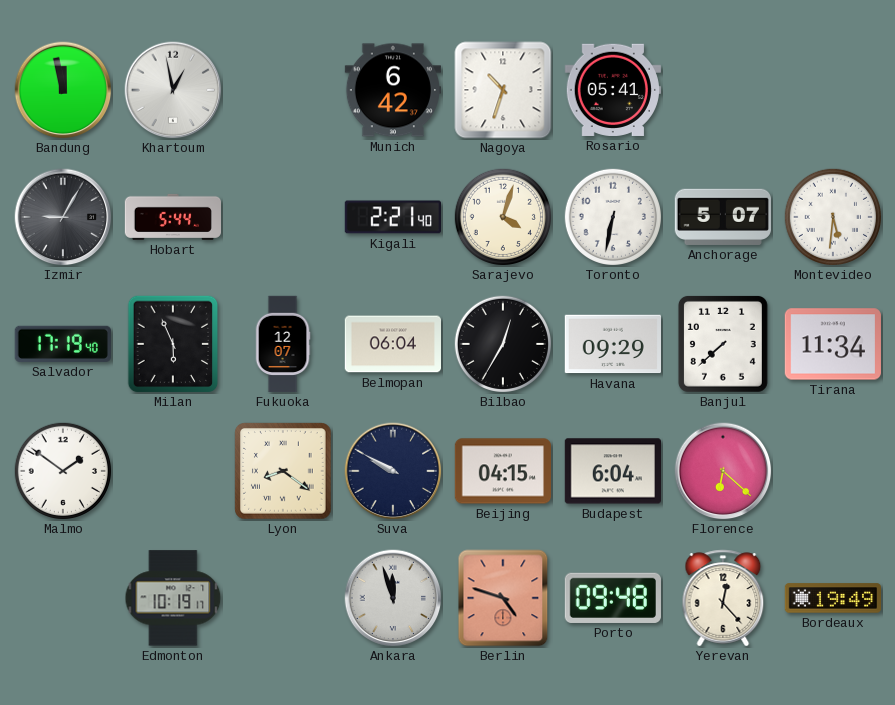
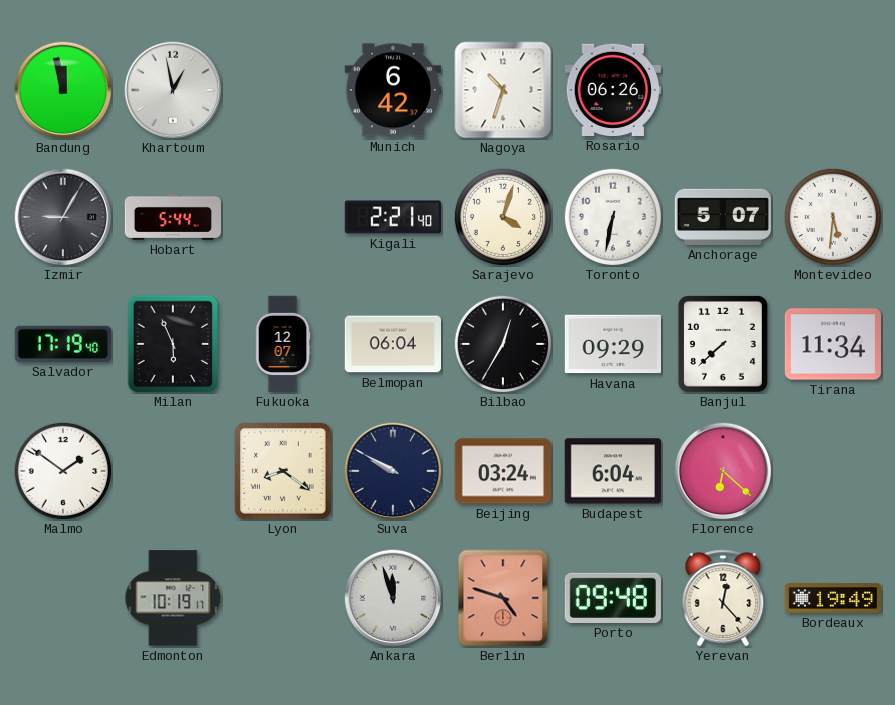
Rosario: 05:41 -> 06:26 (613, 90)
Beijing: 04:15 -> 03:24 (502, 471)
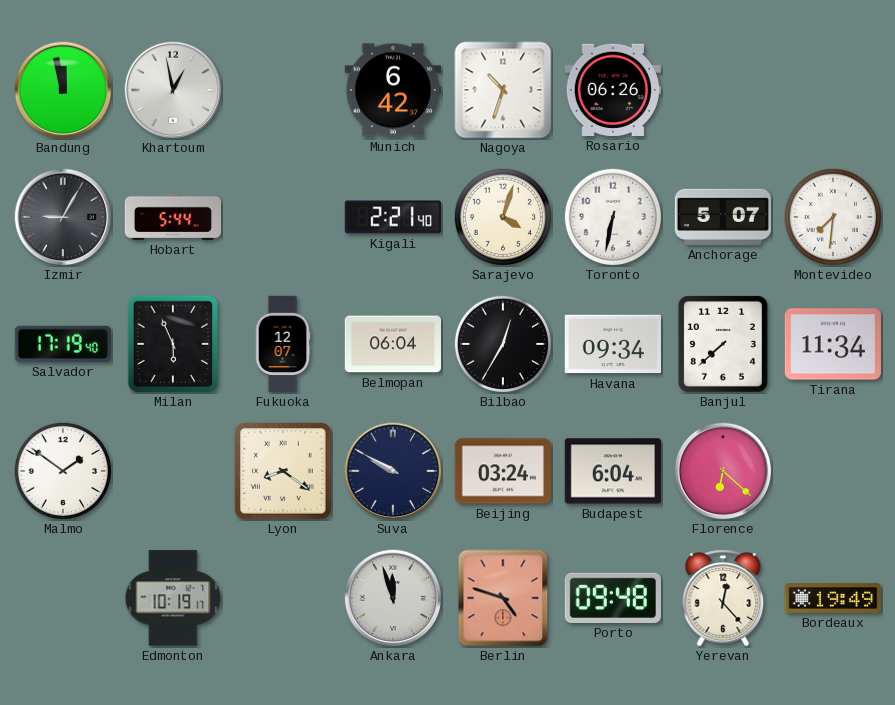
Montevideo: 5:31 -> 7:31 (832, 216)
Havana: 09:29 -> 09:34 (612, 344)
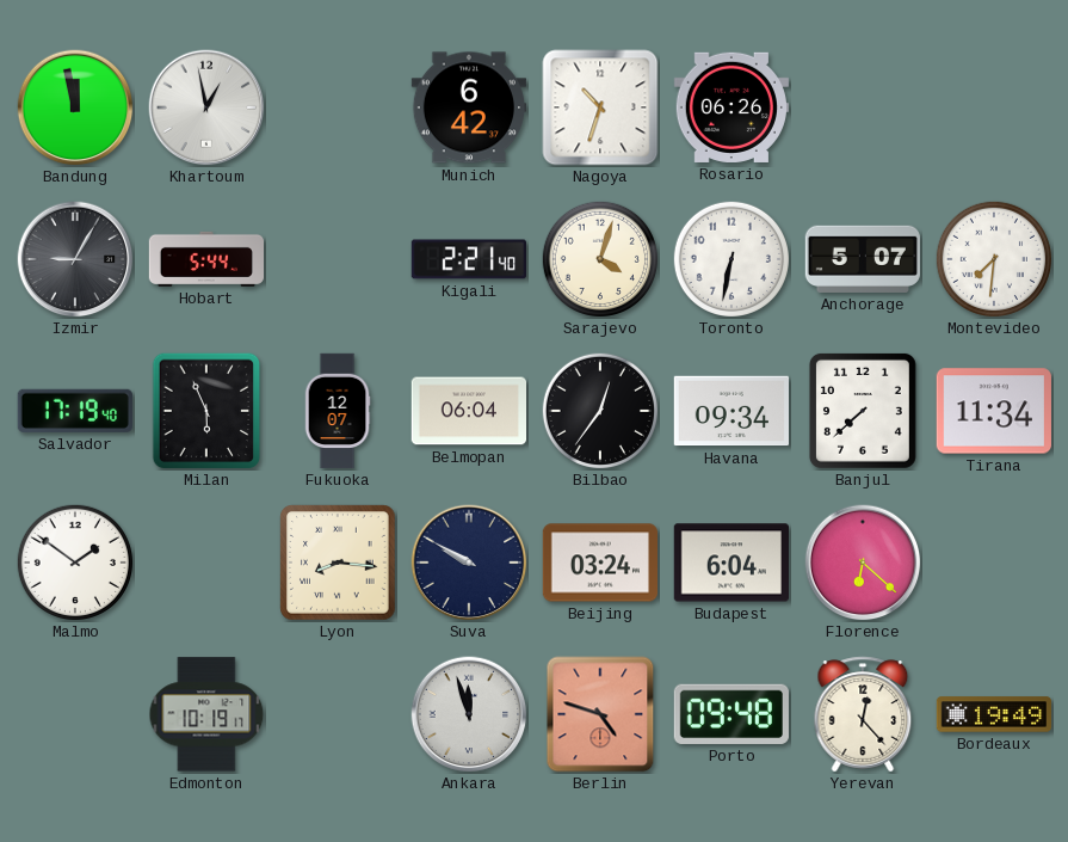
Bilbao: 12:35 -> 12:36 (599, 410)
Lyon: 8:21 -> 8:16 (338, 563)
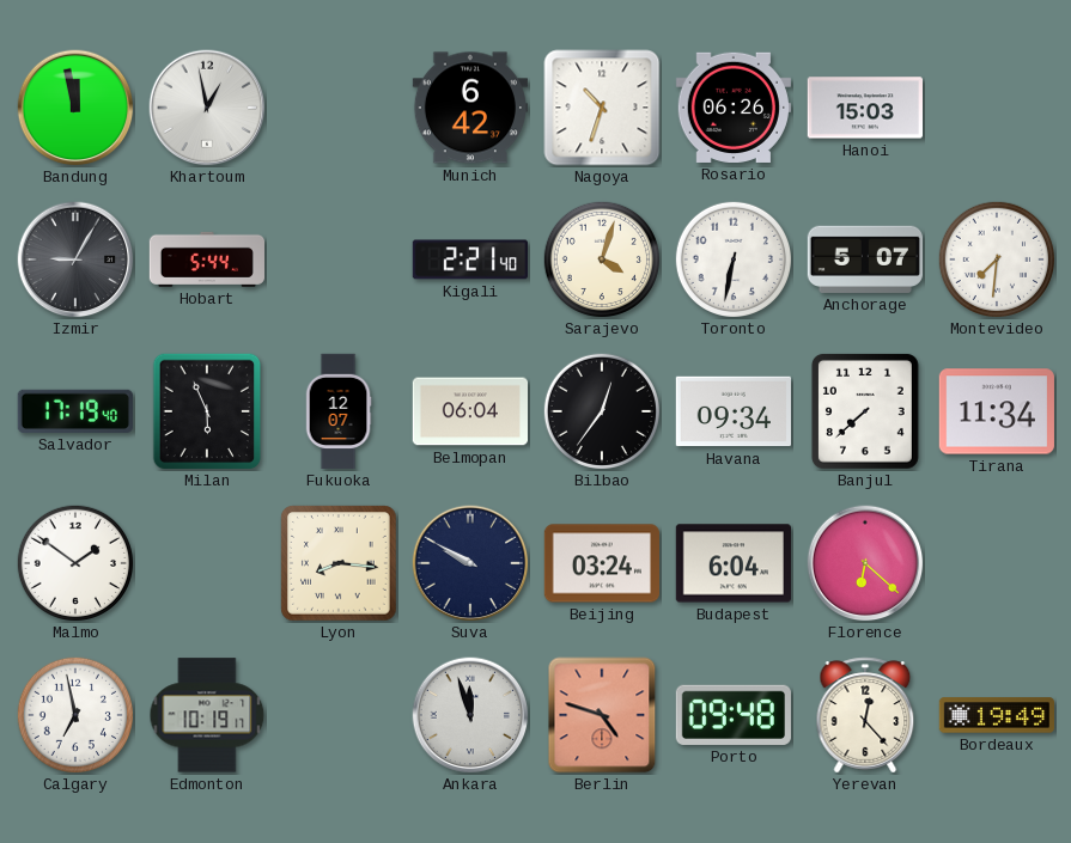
Hanoi: none -> 15:03 (864, 108)
Calgary: none -> 6:58 (74, 714)
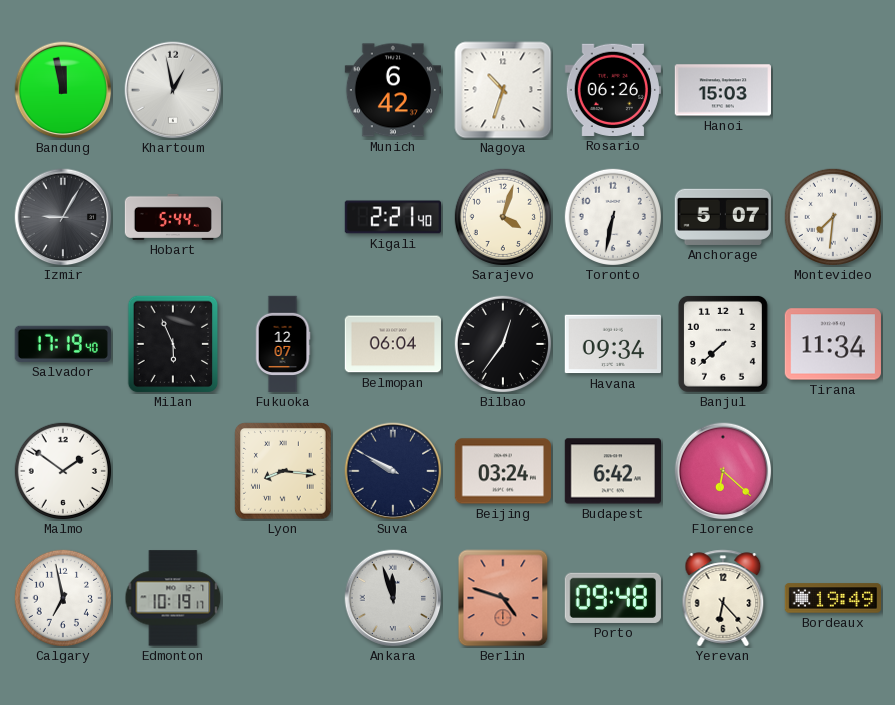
Budapest: 6:04 -> 6:42 (612, 471)
Yerevan: 12:23 -> 6:23 (723, 598)
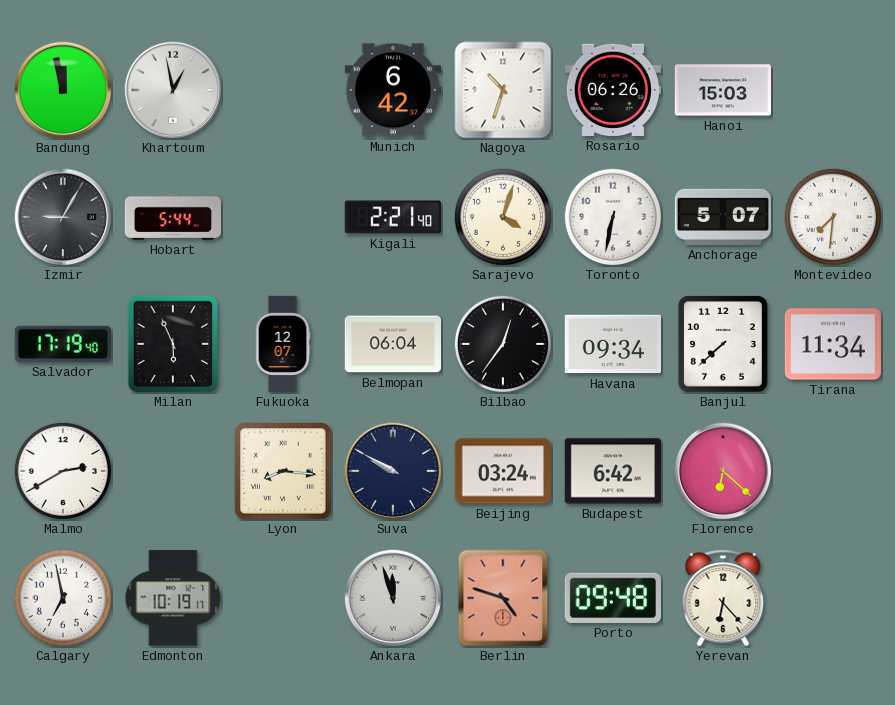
Malmo: 1:51 -> 2:40 (62, 470)
Bordeaux: 19:49 -> none (832, 598)
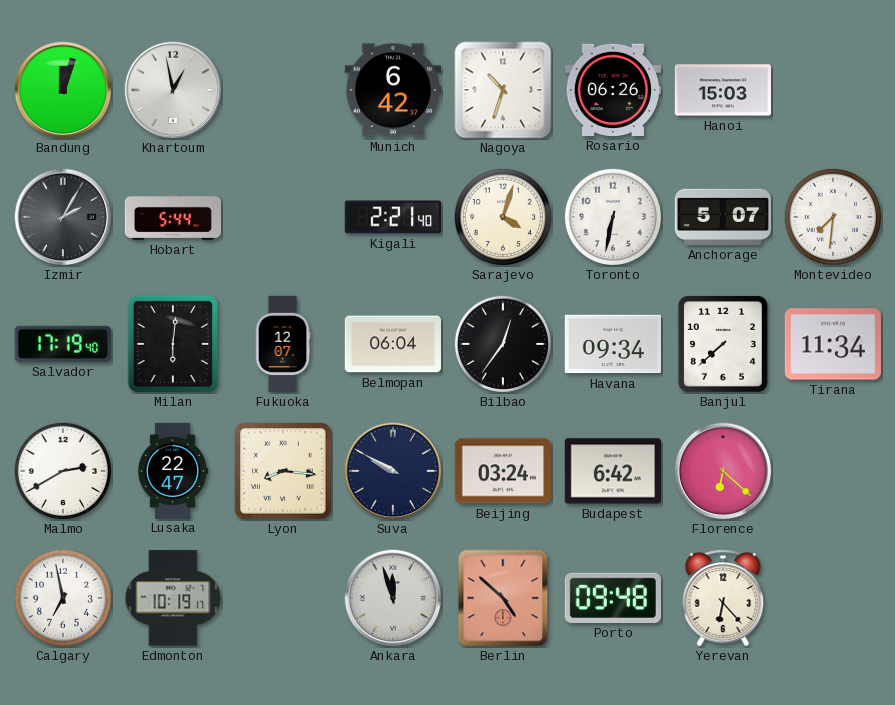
Bandung: 11:58 -> 12:03 (63, 90)
Izmir: 9:05 -> 2:05 (63, 217)
Milan: 5:56 -> 6:01 (173, 344)
Lusaka: none -> 22:47 (173, 470)
Berlin: 4:48 -> 4:52 (503, 598)
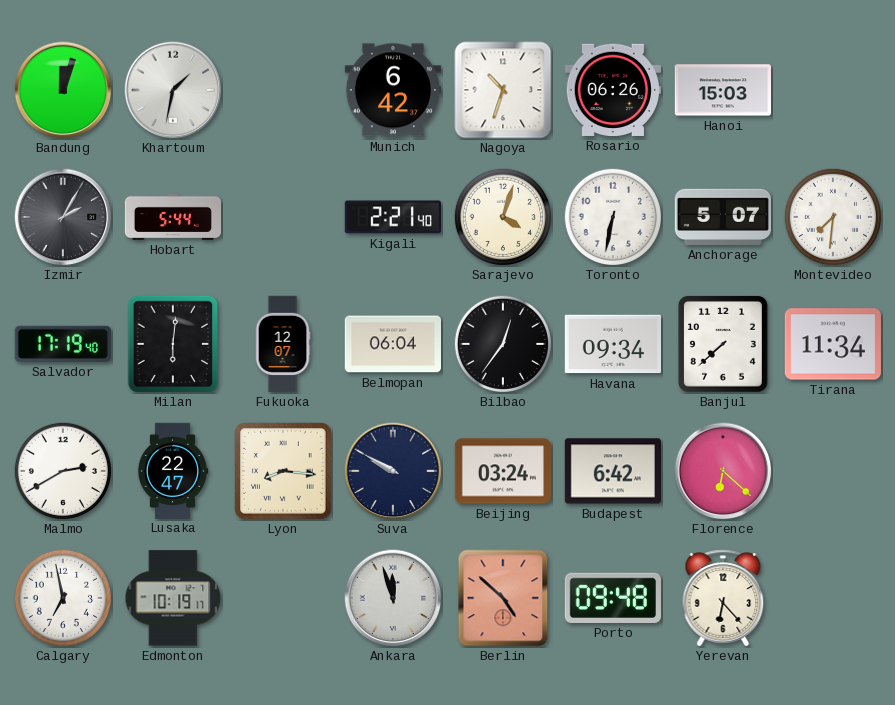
Khartoum: 12:58 -> 1:32 (173, 90)
